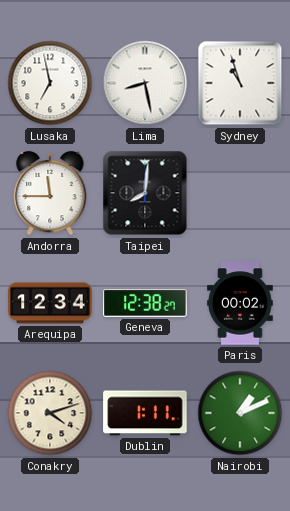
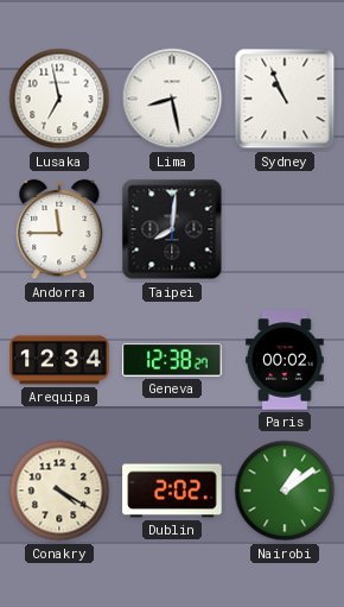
Sydney: 10:57 -> 10:56 (285, 99)
Conakry: 4:12 -> 4:20 (59, 491)
Dublin: 1:11 -> 2:02 (172, 491)
Nairobi: 1:11 -> 1:09 (285, 491)
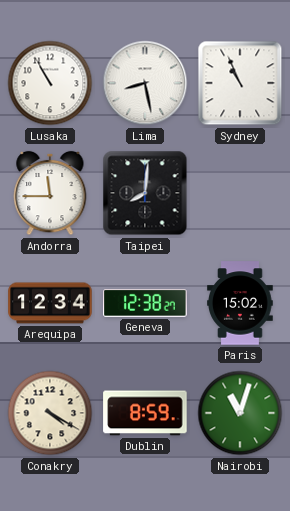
Lusaka: 6:58 -> 10:55 (50, 83)
Paris: 00:02 -> 15:02 (240, 303)
Dublin: 2:02 -> 8:59 (145, 413)
Nairobi: 1:09 -> 11:03 (240, 413)
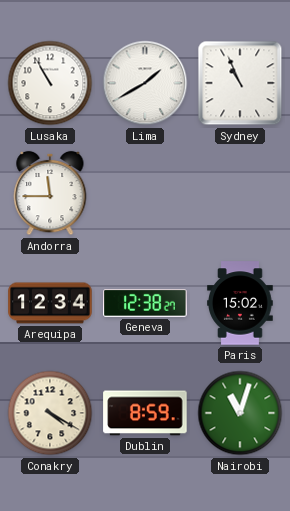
Lima: 8:28 -> 1:40 (145, 83)
Taipei: 8:01 -> none (145, 193)
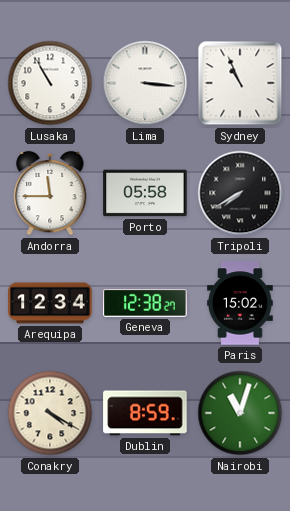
Lima: 1:40 -> 3:16 (145, 83)
Porto: none -> 05:58 (145, 193)
Tripoli: none -> 7:40 (240, 193)
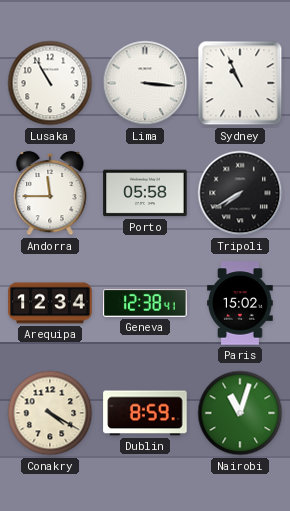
Geneva: 12:38:27 -> 12:38:41 (145, 303)
